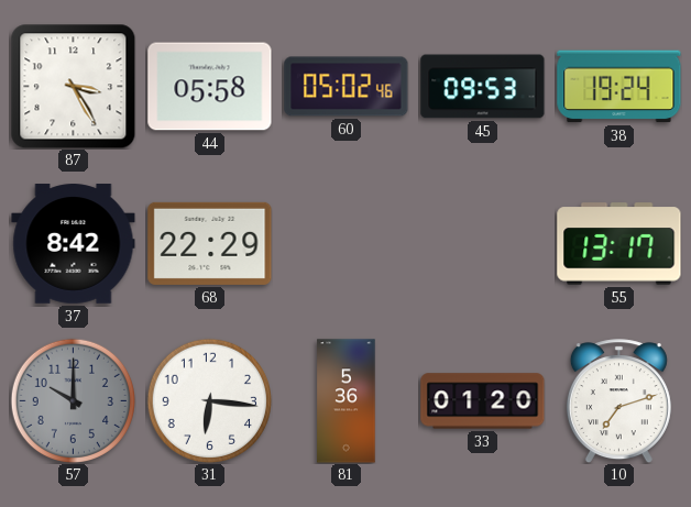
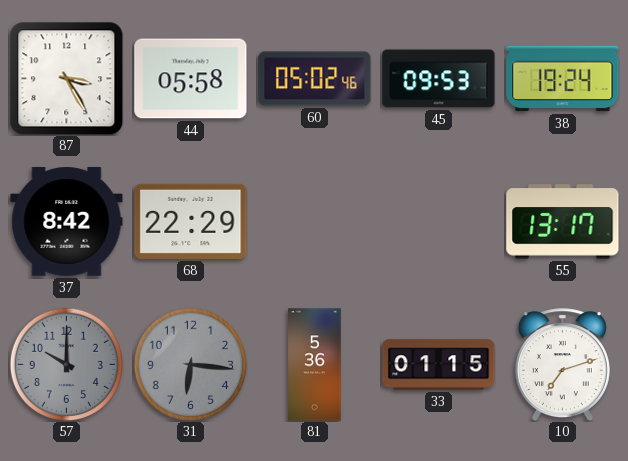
31 dial: white -> grey (190, 364)
33: 01:20 -> 01:15 (439, 365)
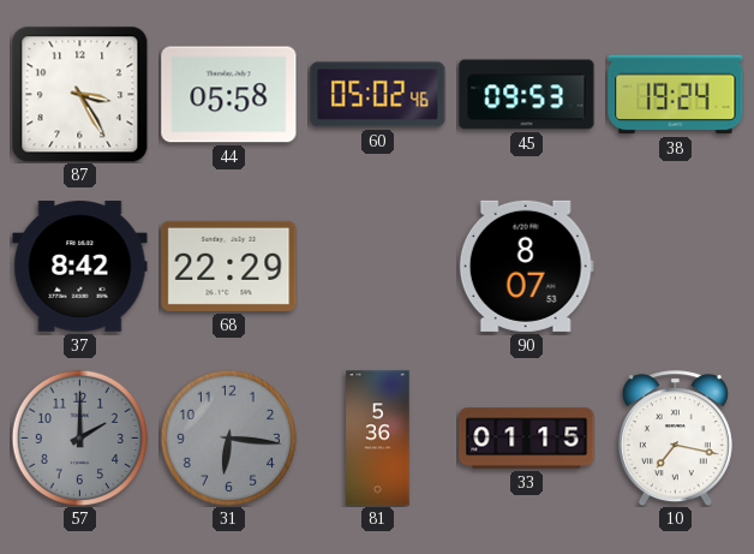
90: none -> 8:07 (526, 266)
55: 13:17 -> none (563, 222)
57: 10:00 -> 2:00 (79, 437)
10: 7:12 -> 7:17 (675, 439)
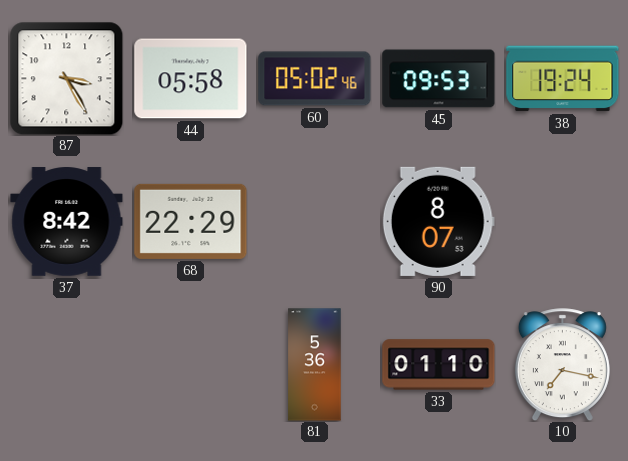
57: 2:00 -> none (79, 437)
31: 6:16 -> none (228, 437)
33: 01:15 -> 01:10 (439, 365)
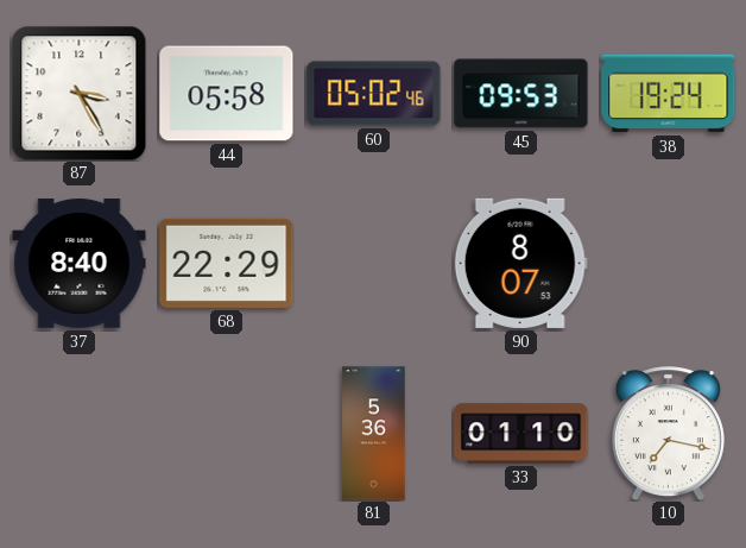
37: 8:42 -> 8:40 (80, 264)
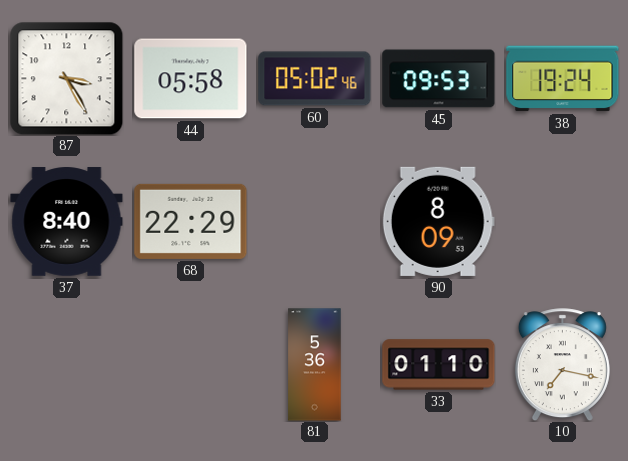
90: 8:07 -> 8:09 (438, 221)
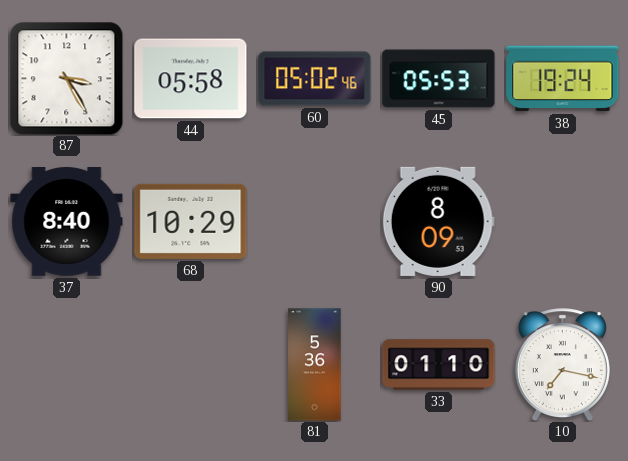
45: 09:53 -> 05:53 (439, 79)
68: 22:29 -> 10:29 (191, 221)
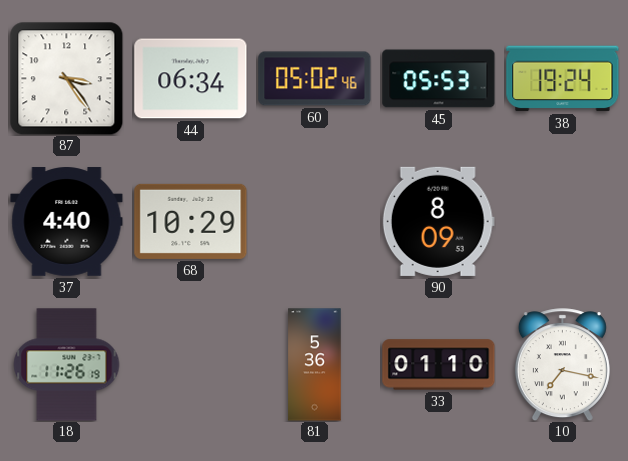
87: 3:25 -> 3:24 (66, 78)
44: 05:58 -> 06:34 (191, 79)
37: 8:40 -> 4:40 (67, 222)
18: none -> 11:26 (67, 365)
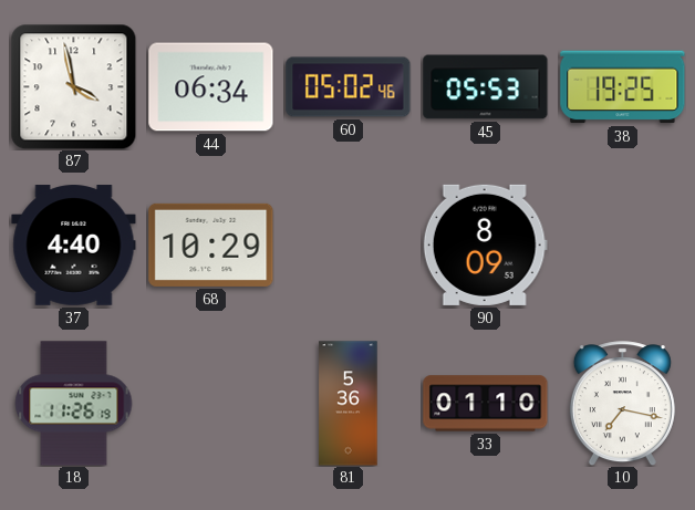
87: 3:24 -> 3:58 (73, 86)
38: 19:24 -> 19:25 (623, 87)
